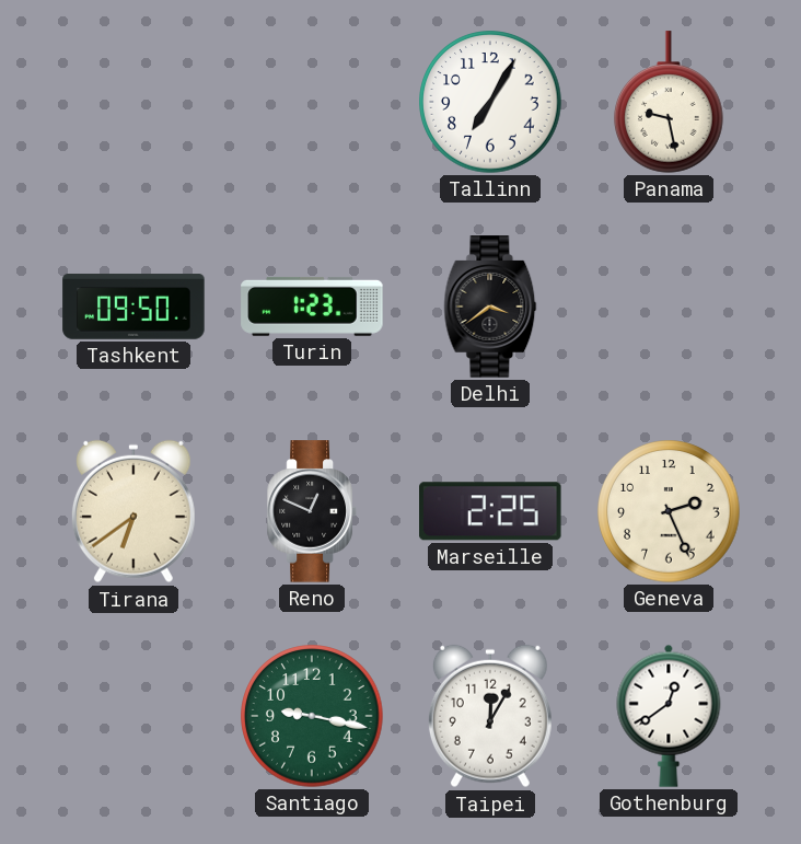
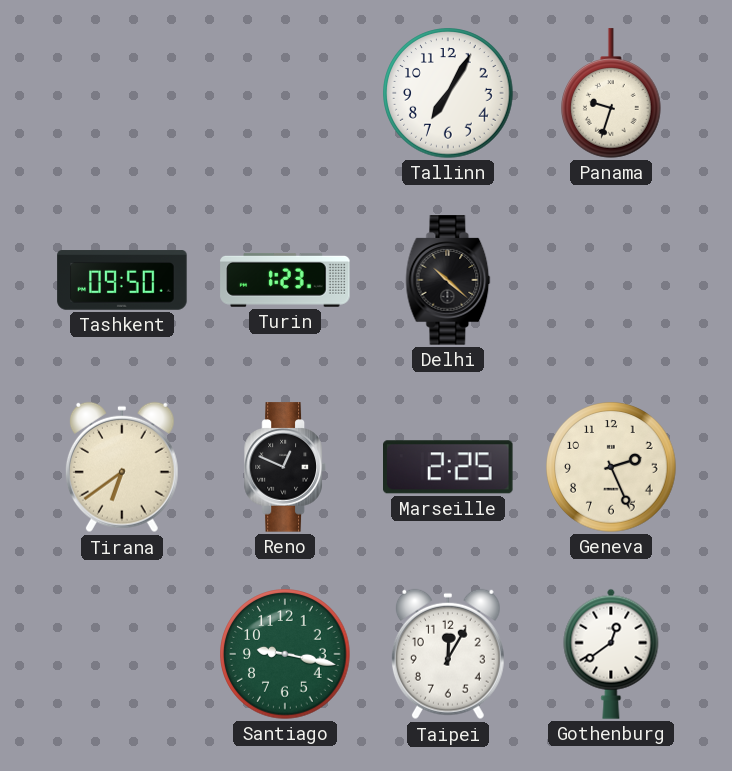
Panama: 9:28 -> 9:33 (612, 93)
Delhi: 3:39 -> 10:22 (448, 280)
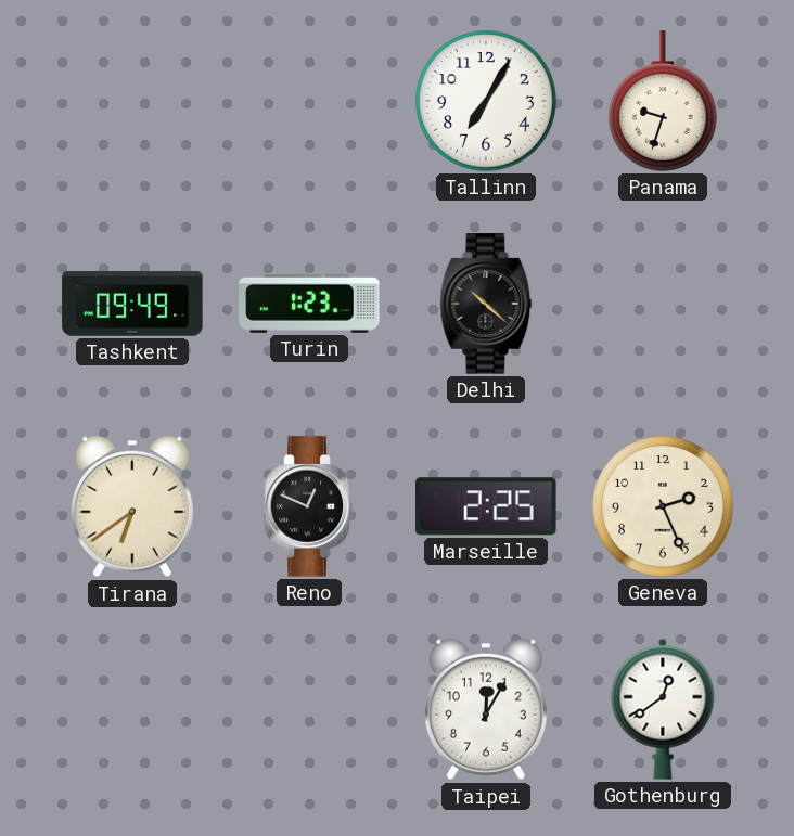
Tashkent: 09:50 -> 09:49 (132, 304)
Santiago: 9:17 -> none (285, 654)
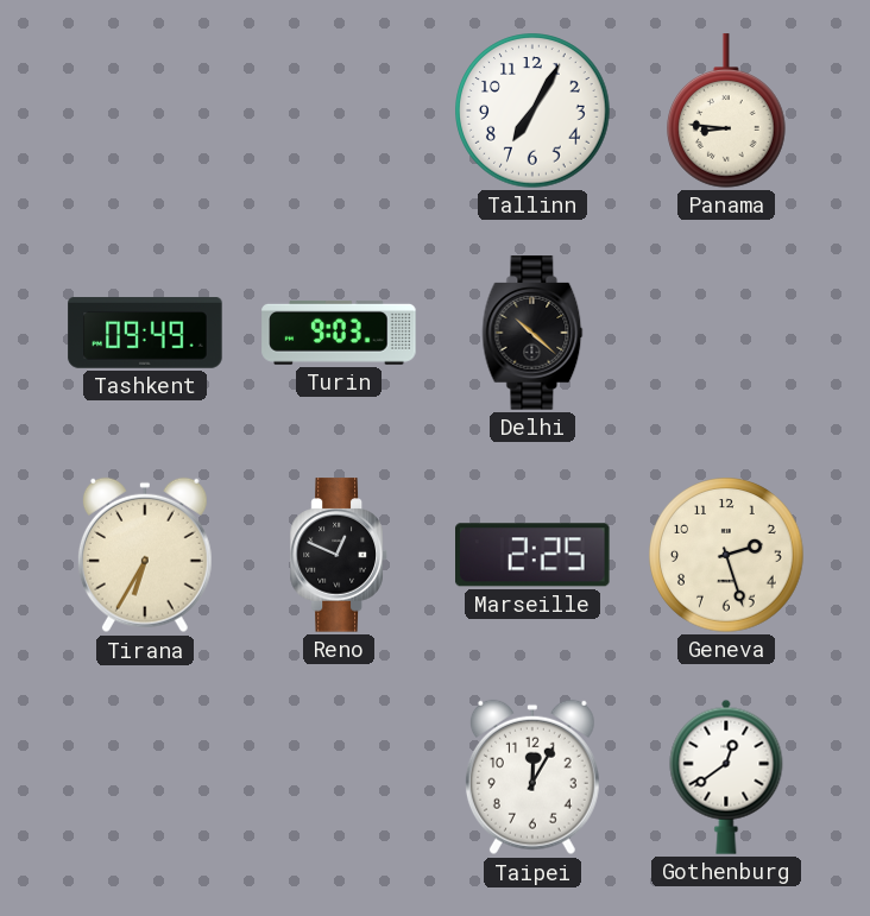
Panama: 9:33 -> 8:46 (727, 110)
Turin: 1:23 -> 9:03 (339, 333)
Tirana: 6:39 -> 6:35 (145, 555)
Geneva: 2:26 -> 2:27 (726, 555)
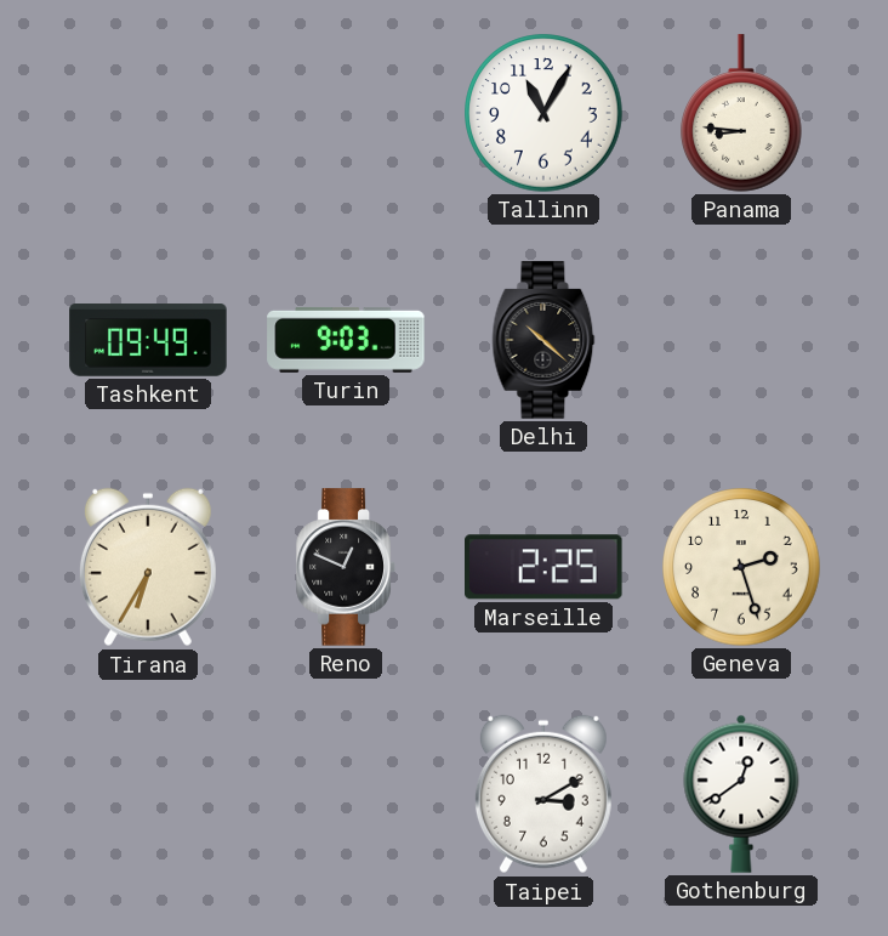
Tallinn: 7:05 -> 11:05 (543, 113)
Taipei: 12:05 -> 3:10 (543, 794)
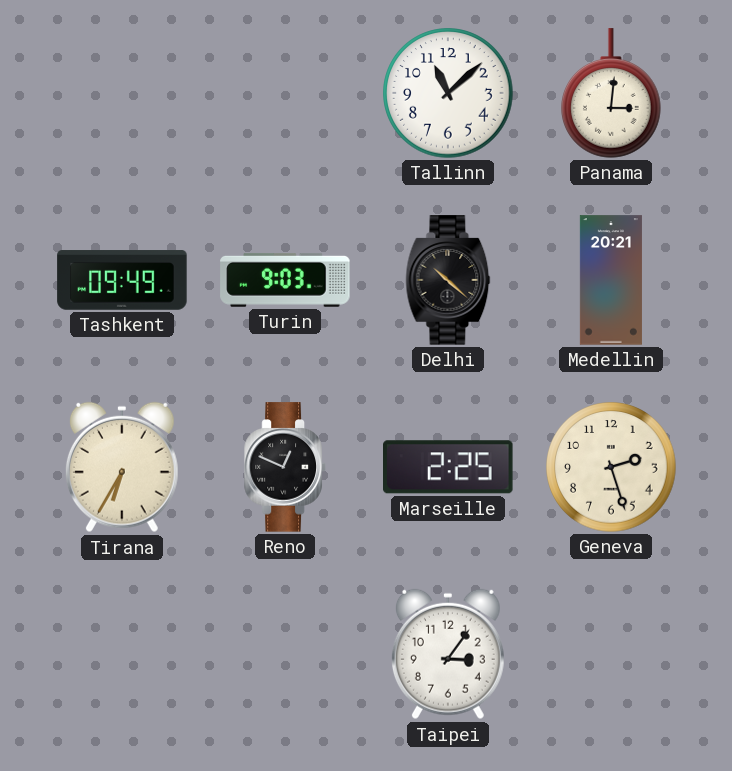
Tallinn: 11:05 -> 11:08 (448, 93)
Panama: 8:46 -> 3:01 (612, 93)
Medellin: none -> 20:21 (611, 280)
Taipei: 3:10 -> 3:06 (448, 654)
Gothenburg: 12:39 -> none (741, 794)
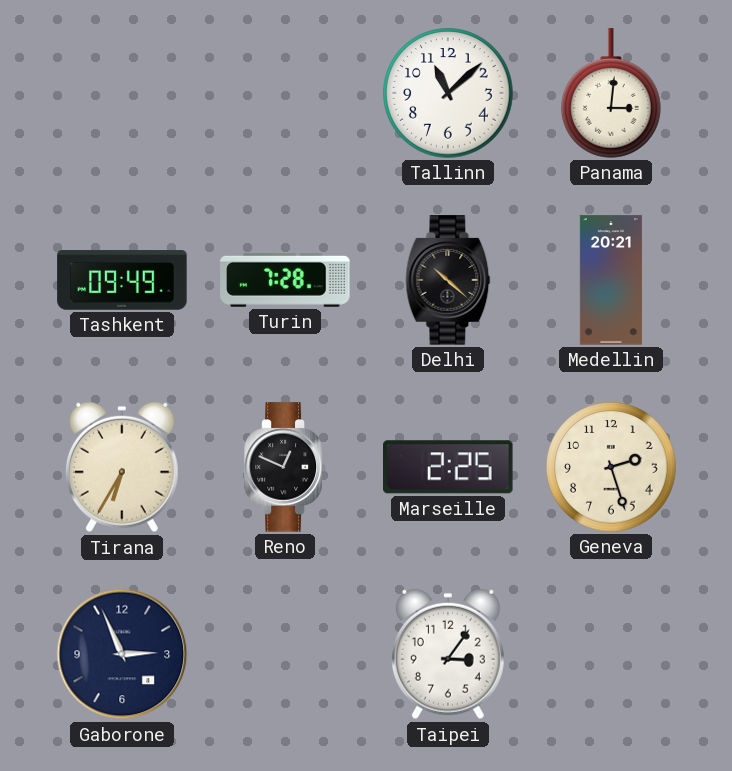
Turin: 9:03 -> 7:28 (285, 280)
Gaborone: none -> 2:56 (122, 654)
